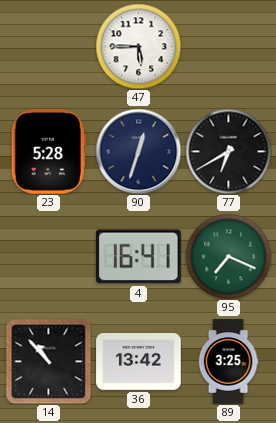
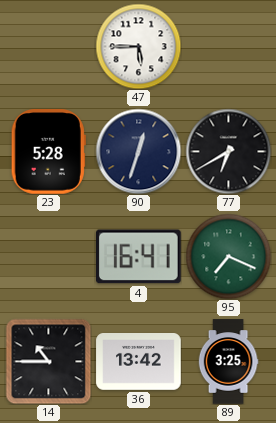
14: 10:53 -> 10:45 (48, 361)
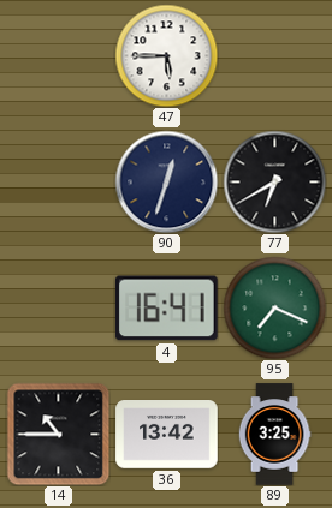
23: 5:28 -> none (48, 152)
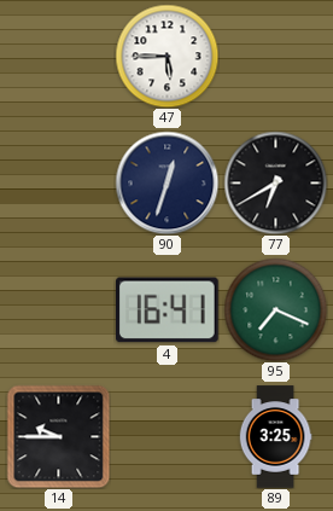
14: 10:45 -> 9:45 (58, 436)
36: 13:42 -> none (167, 435)
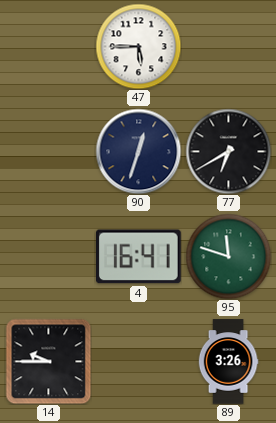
95: 7:19 -> 11:48 (228, 256)
89: 3:25 -> 3:26 (228, 362)
